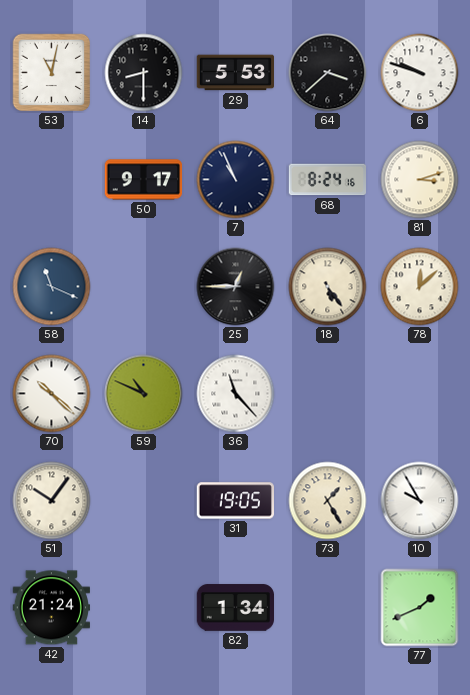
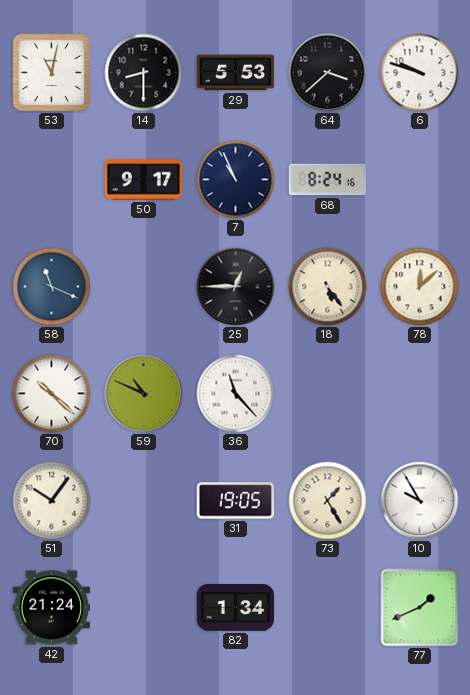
81: 3:12 -> none (420, 180)
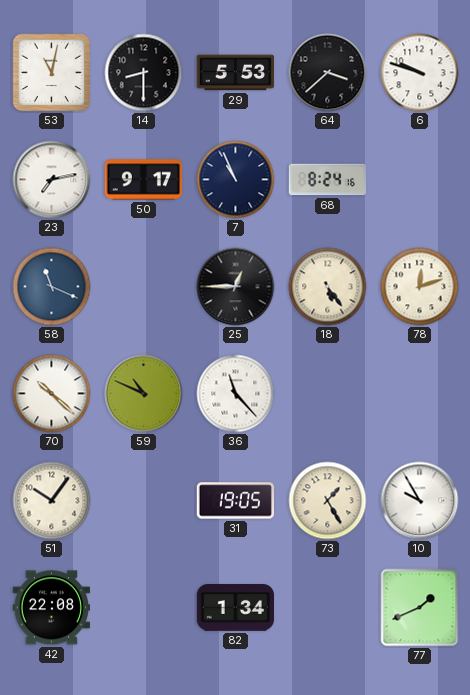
23: none -> 7:13 (52, 180)
78: 12:08 -> 12:12 (420, 287)
42: 21:24 -> 22:08 (51, 608)
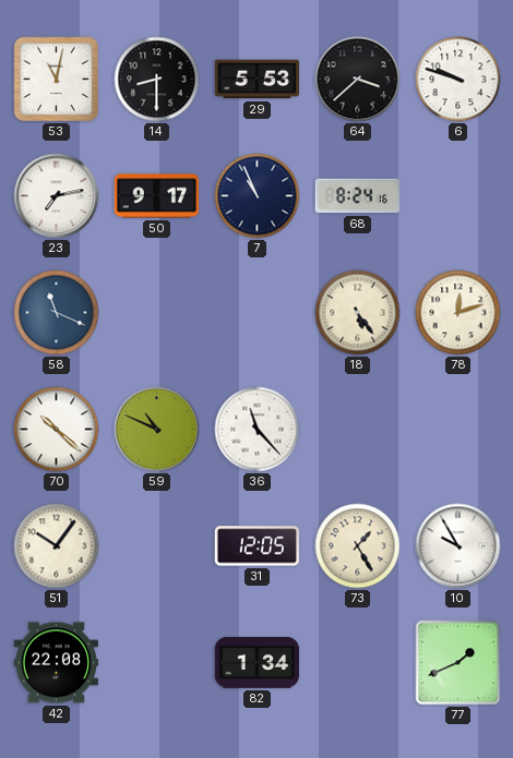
25: 12:45 -> none (236, 287)
31: 19:05 -> 12:05 (256, 546)
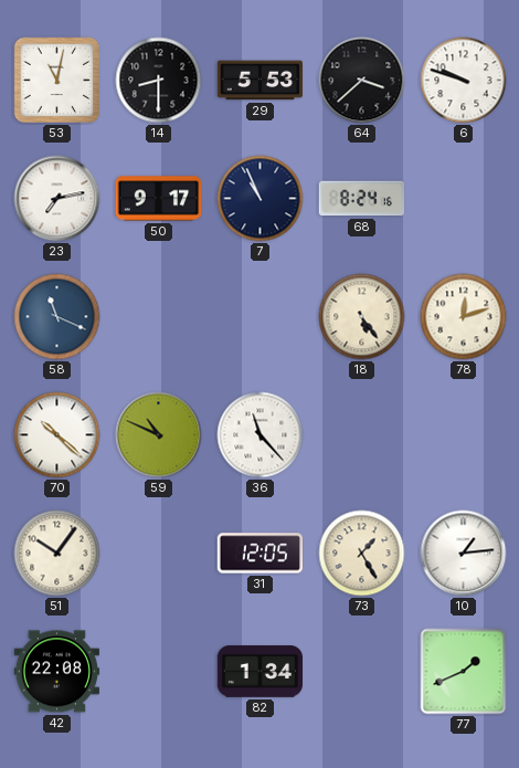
10: 9:55 -> 1:14 (464, 554)
